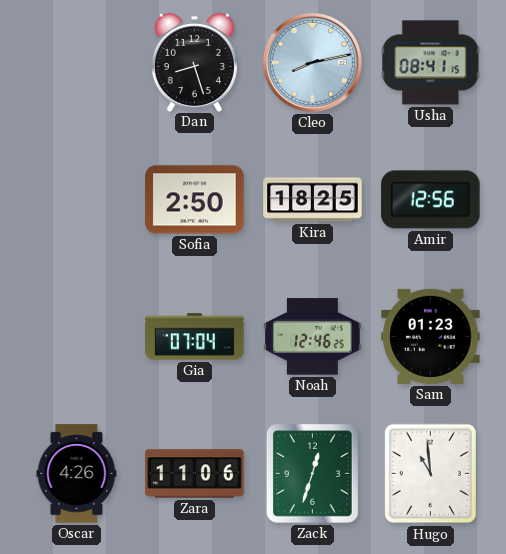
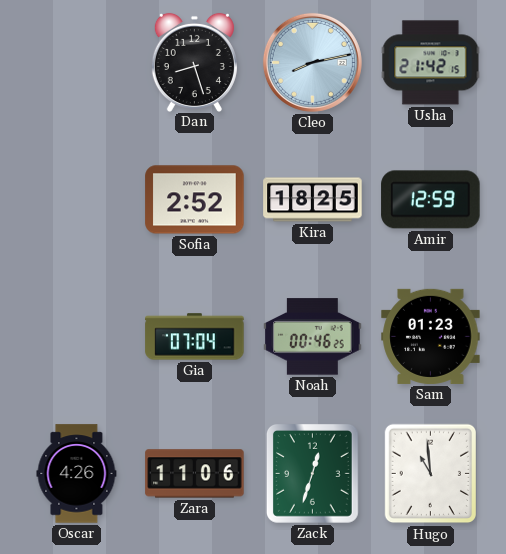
Usha: 08:41 -> 21:42 (431, 63)
Sofia: 2:50 -> 2:52 (195, 200)
Amir: 12:56 -> 12:59 (431, 200)
Noah: 12:46 -> 00:46 (313, 337)
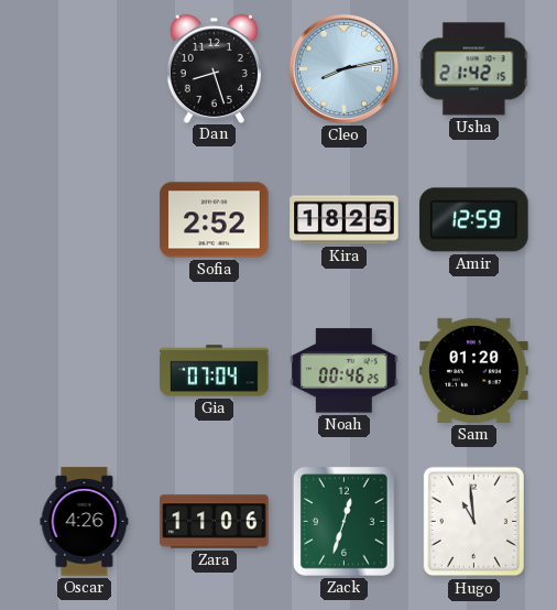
Sam: 01:23 -> 01:20 (474, 370)
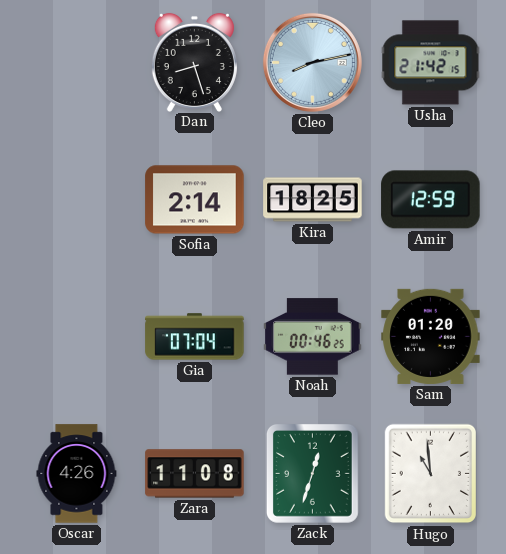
Sofia: 2:52 -> 2:14 (195, 200)
Zara: 11:06 -> 11:08 (195, 474)
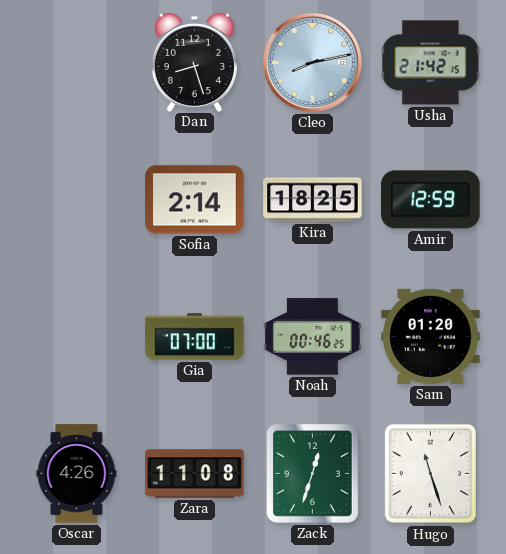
Gia: 07:04 -> 07:00 (195, 337)
Hugo: 10:59 -> 11:27 (430, 474)
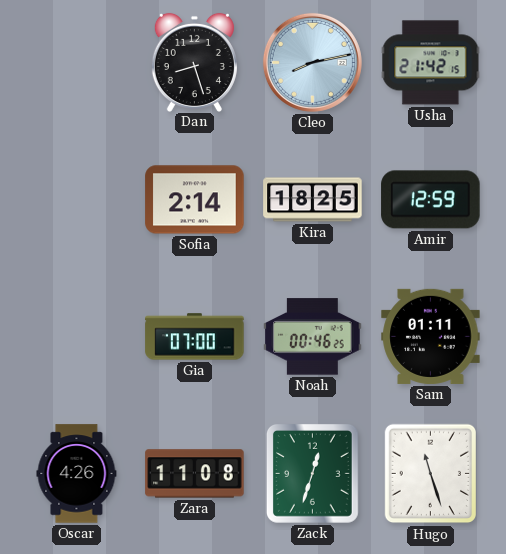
Sam: 01:20 -> 01:11 (431, 336)
